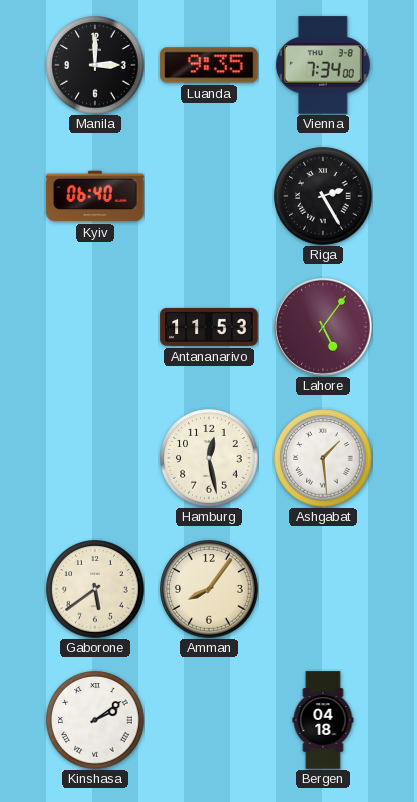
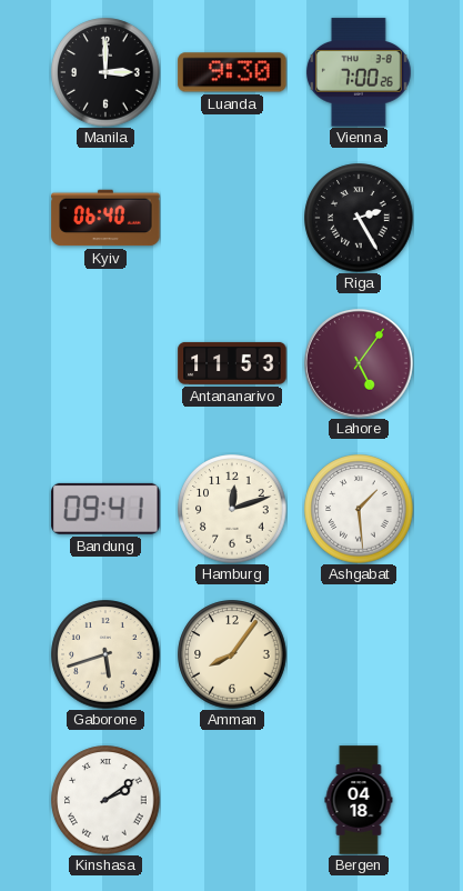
Luanda: 9:35 -> 9:30 (232, 72)
Vienna: 7:34 -> 7:00 (359, 72)
Bandung: none -> 09:41 (105, 509)
Hamburg: 12:28 -> 12:12 (232, 509)
Gaborone: 5:39 -> 5:42 (105, 654)
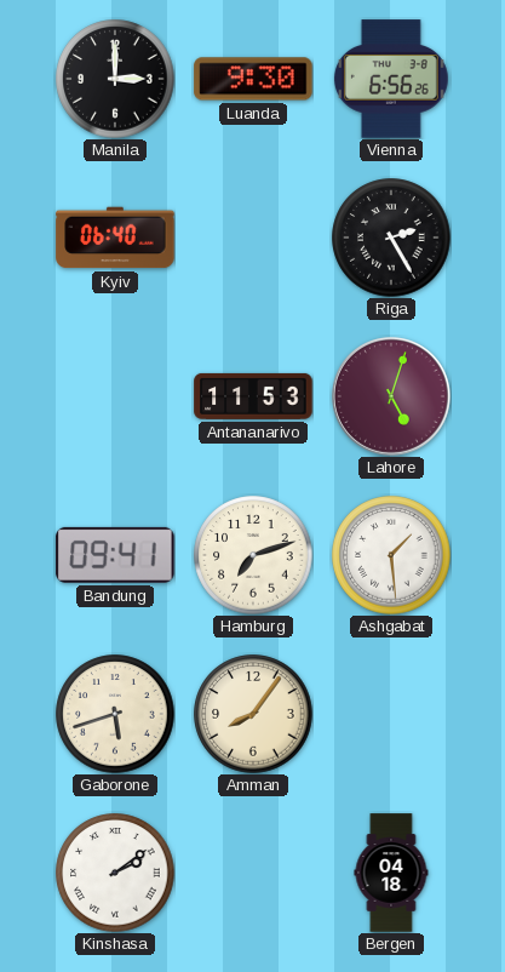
Vienna: 7:00 -> 6:56 (391, 79)
Lahore: 5:06 -> 5:03 (391, 396)
Hamburg: 12:12 -> 7:12 (253, 555)
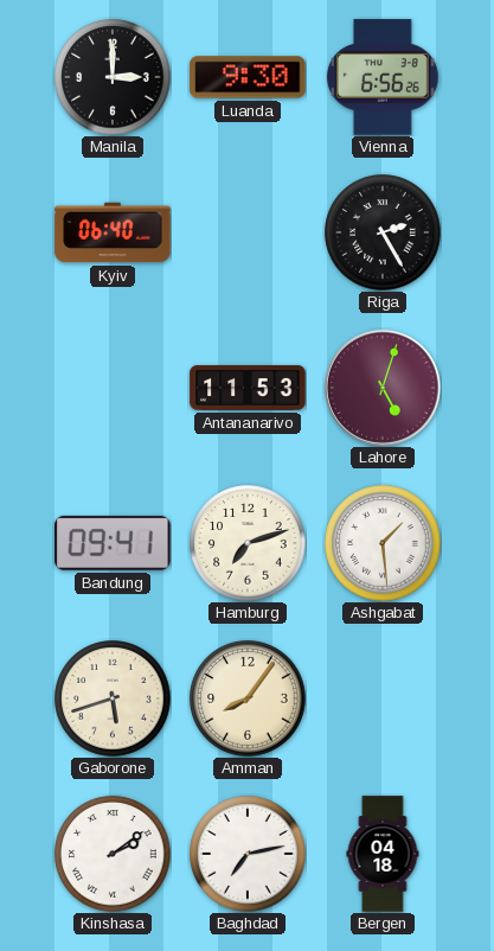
Baghdad: none -> 7:13 (248, 854)
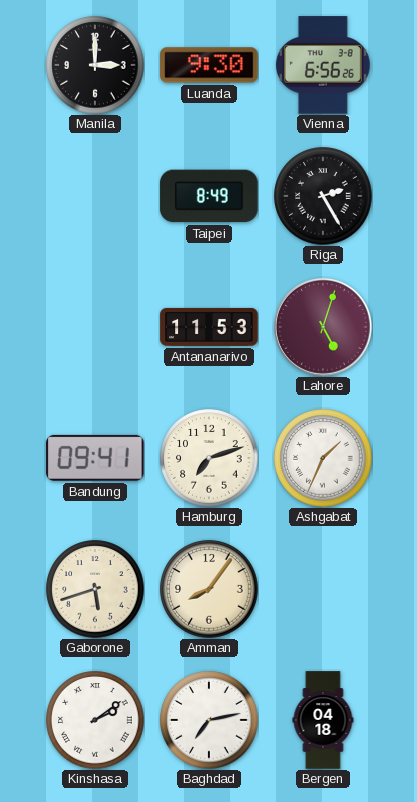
Kyiv: 06:40 -> none (113, 232)
Taipei: none -> 8:49 (209, 196)
Ashgabat: 1:29 -> 1:34 (323, 458)
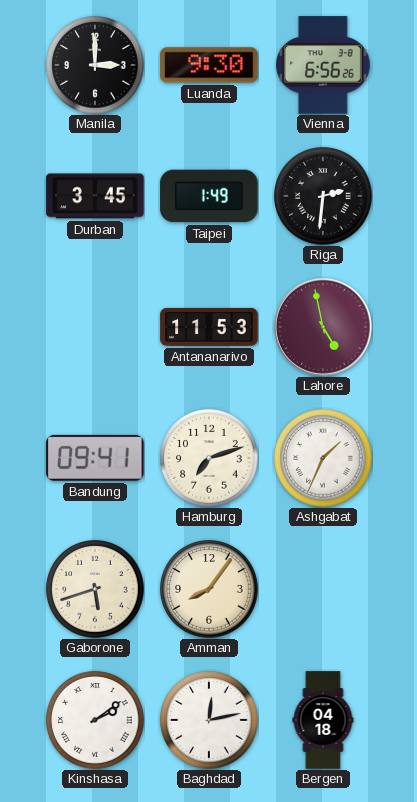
Durban: none -> 3:45 (95, 196)
Taipei: 8:49 -> 1:49 (209, 196)
Riga: 2:25 -> 2:31 (323, 196)
Lahore: 5:03 -> 4:58 (323, 327)
Baghdad: 7:13 -> 12:13 (209, 720)
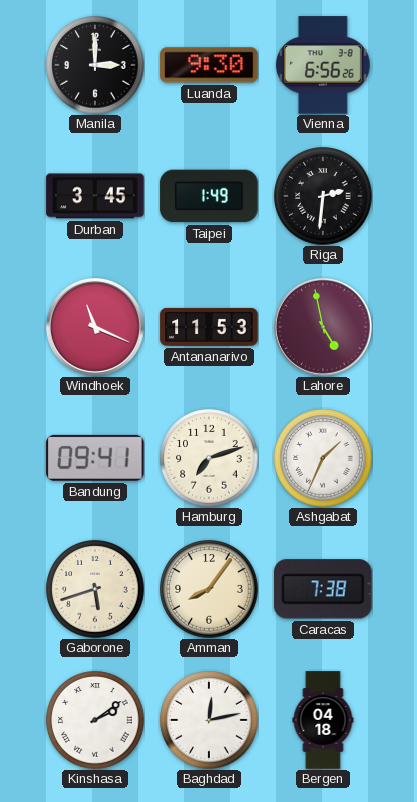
Windhoek: none -> 11:19 (95, 327)
Caracas: none -> 7:38 (324, 589)
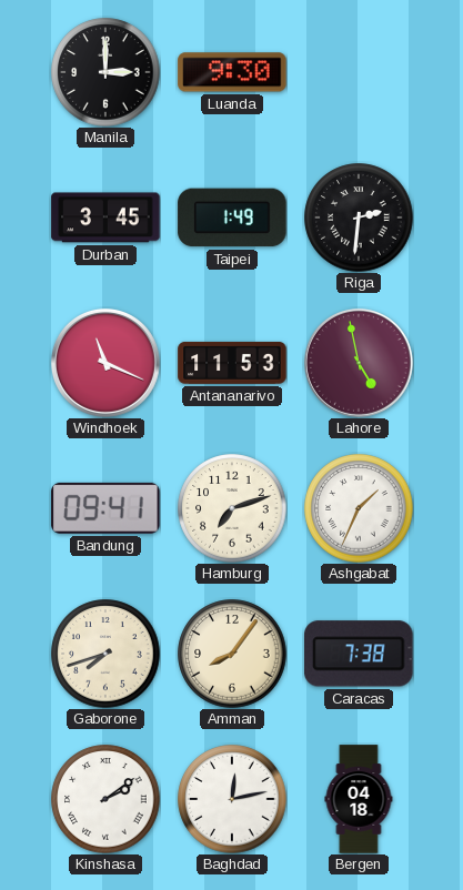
Vienna: 6:56 -> none (323, 65)
Gaborone: 5:42 -> 7:42 (105, 654)
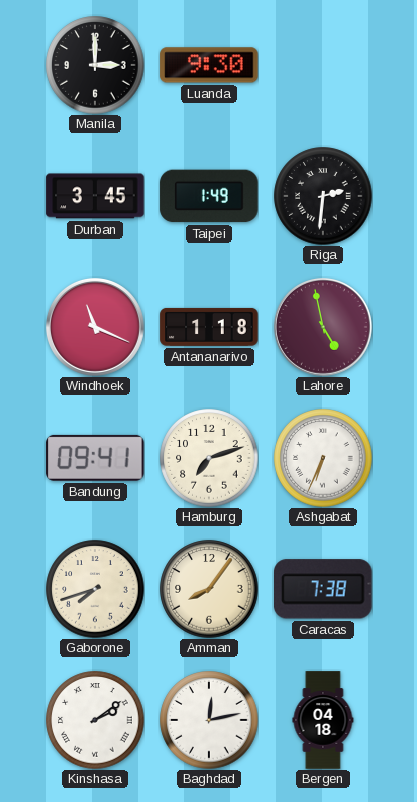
Antananarivo: 11:53 -> 1:18 (209, 327)
Ashgabat: 1:34 -> 6:34 (323, 458)
